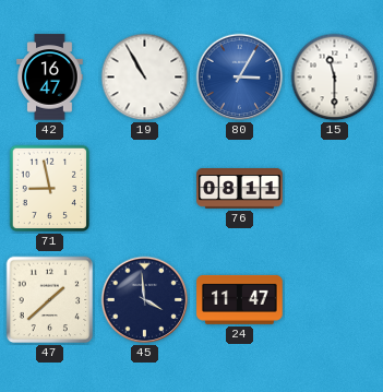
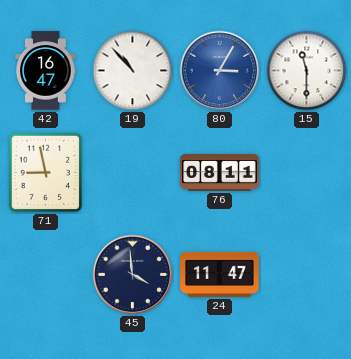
19: 10:55 -> 10:53 (133, 71)
47: 1:38 -> none (50, 300)
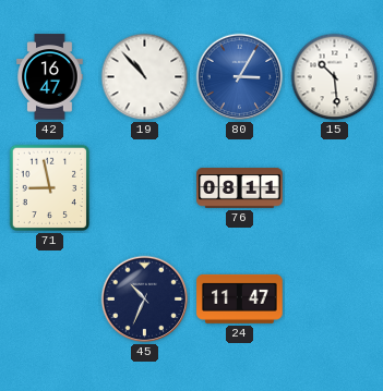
15: 11:30 -> 10:29 (335, 77)
45: 3:59 -> 10:34 (145, 300)
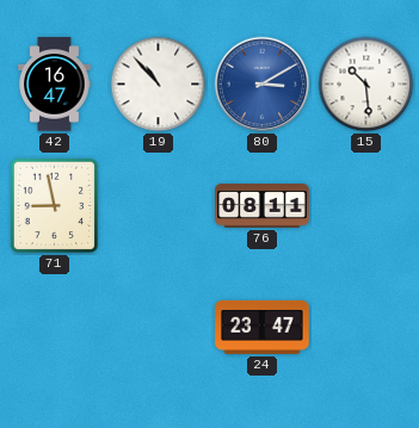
80: 3:05 -> 3:10 (263, 85)
45: 10:34 -> none (145, 300)
24: 11:47 -> 23:47 (263, 327)
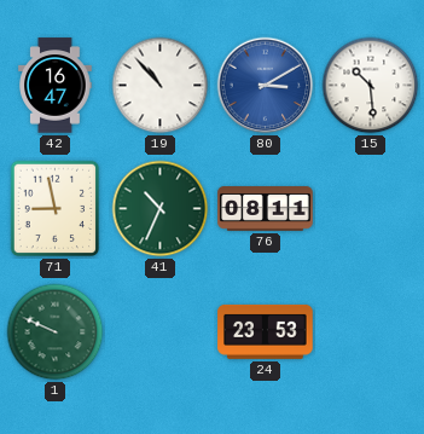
41: none -> 10:34 (161, 209)
1: none -> 9:49 (56, 332)
24: 23:47 -> 23:53 (266, 331)
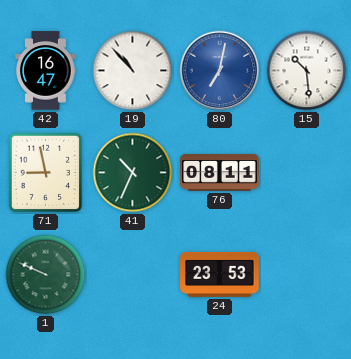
80: 3:10 -> 7:02 (220, 71)
